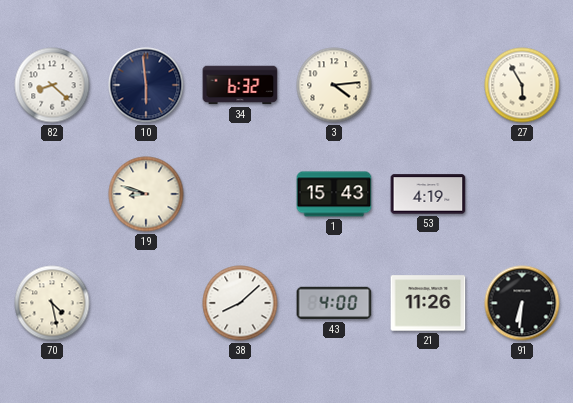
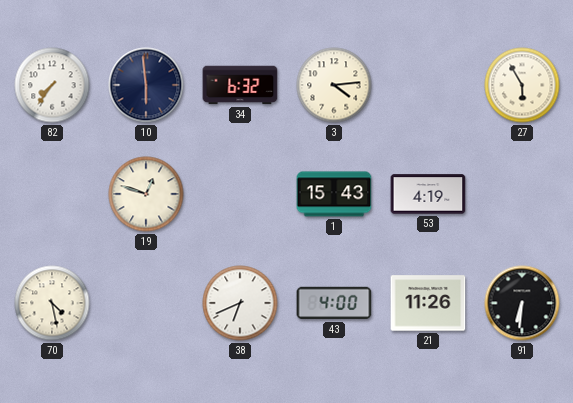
82: 8:22 -> 7:36 (52, 85)
19: 8:48 -> 12:48 (146, 194)
38: 8:08 -> 6:41 (240, 303)
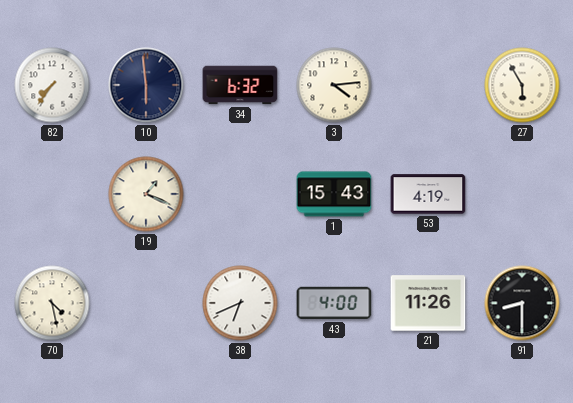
19: 12:48 -> 1:19 (146, 194)
91: 6:31 -> 8:30 (522, 303)
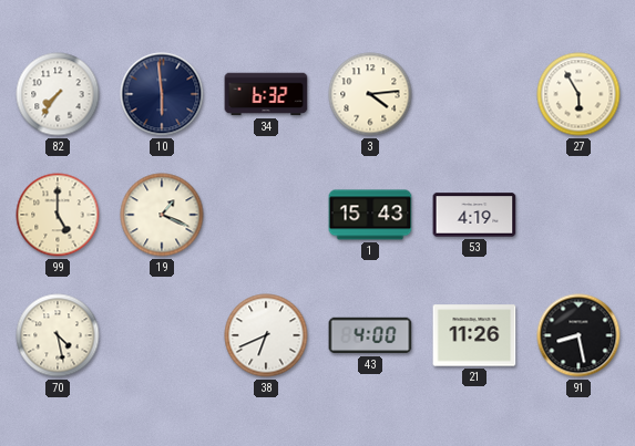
99: none -> 5:00 (58, 215)
91: 8:30 -> 8:28 (578, 335)
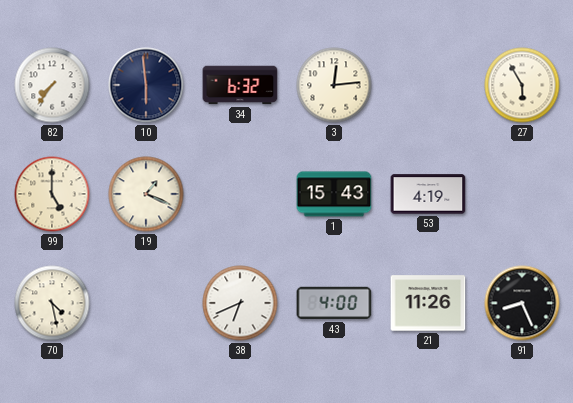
3: 4:14 -> 12:14 (334, 85)
91: 8:28 -> 8:26 (522, 303)
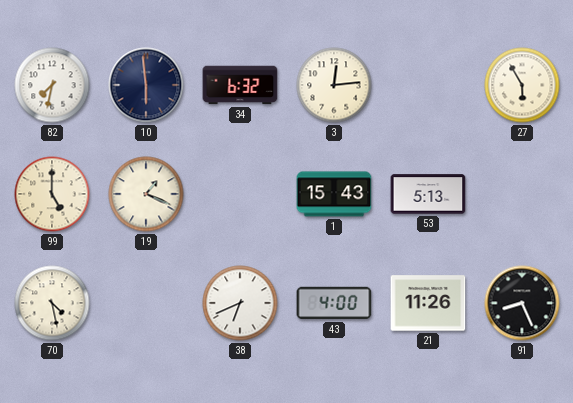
82: 7:36 -> 7:32 (52, 85)
53: 4:19 -> 5:13 (428, 194)
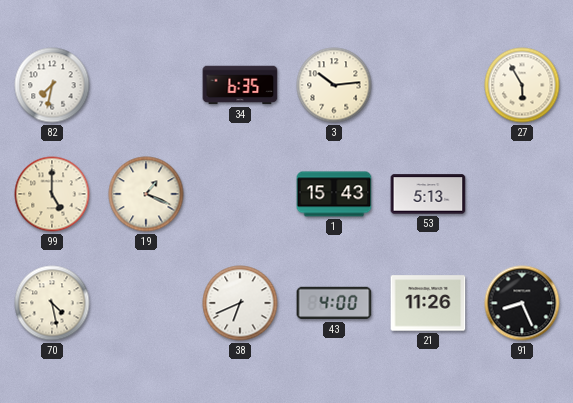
10: 5:59 -> none (146, 85)
34: 6:32 -> 6:35 (240, 85)
3: 12:14 -> 10:14 (334, 85)
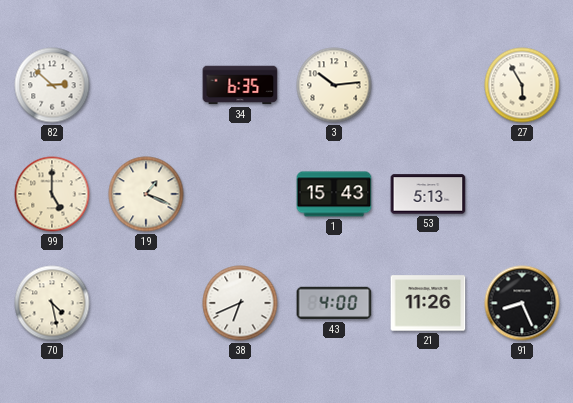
82: 7:32 -> 2:52 (52, 85)
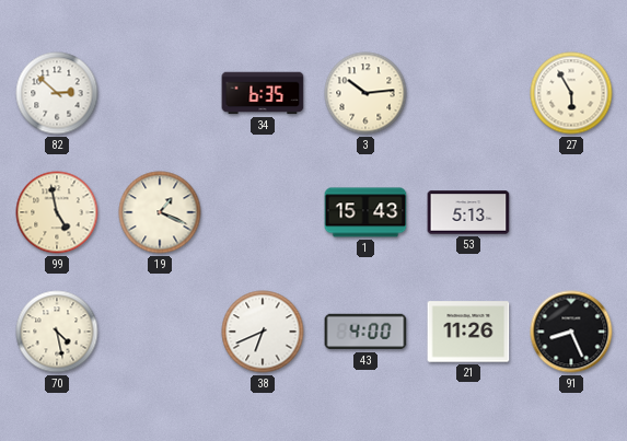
99: 5:00 -> 4:58 (57, 212)
